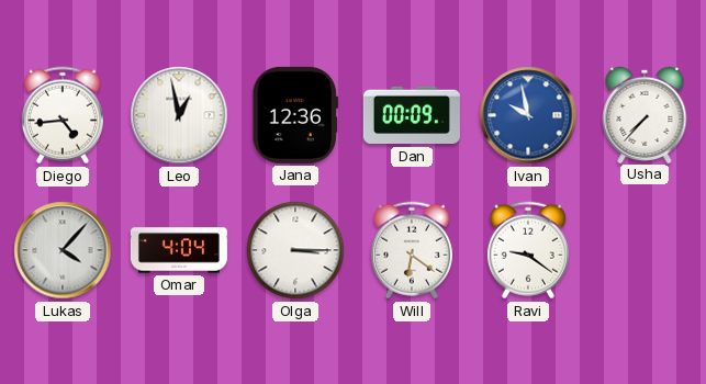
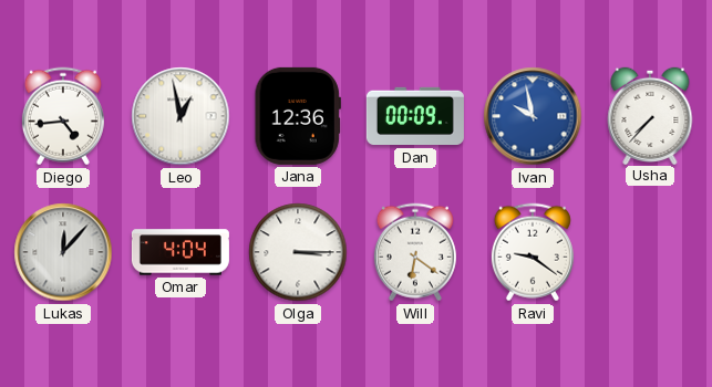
Lukas: 4:07 -> 12:07 (63, 252)
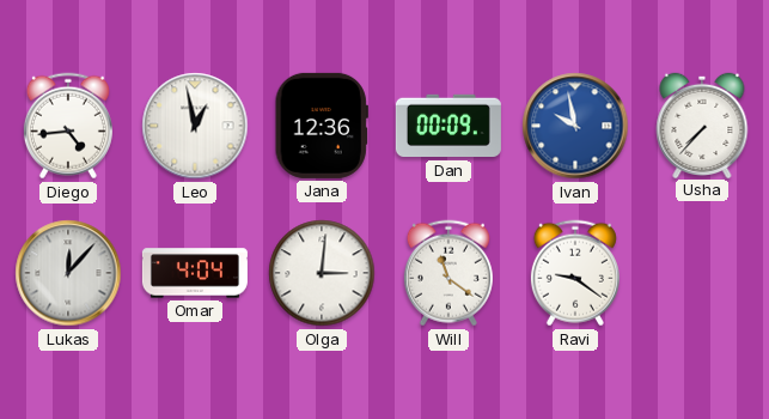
Olga: 3:15 -> 3:01 (322, 273)
Will: 6:21 -> 11:21 (448, 273)
